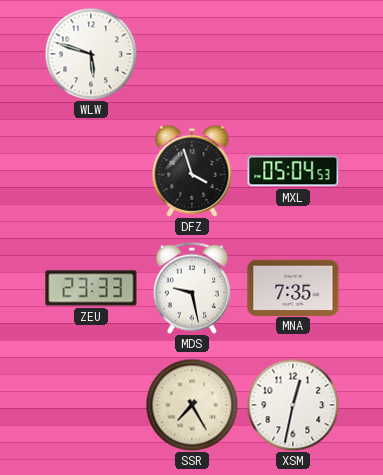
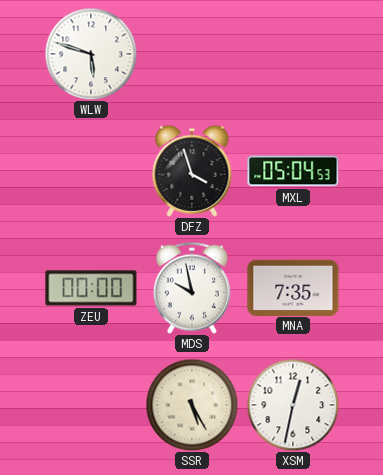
ZEU: 23:33 -> 00:00 (91, 288)
MDS: 9:28 -> 9:58 (192, 288)
SSR: 7:25 -> 5:25 (192, 405)
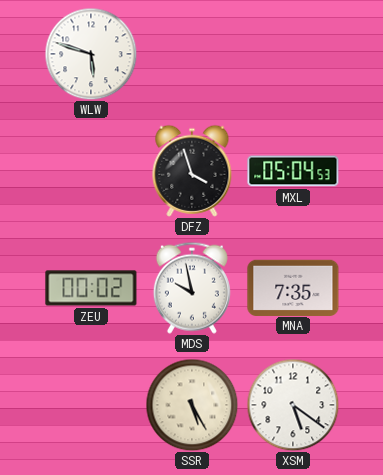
ZEU: 00:00 -> 00:02 (91, 288)
XSM: 12:32 -> 5:21 (293, 405)
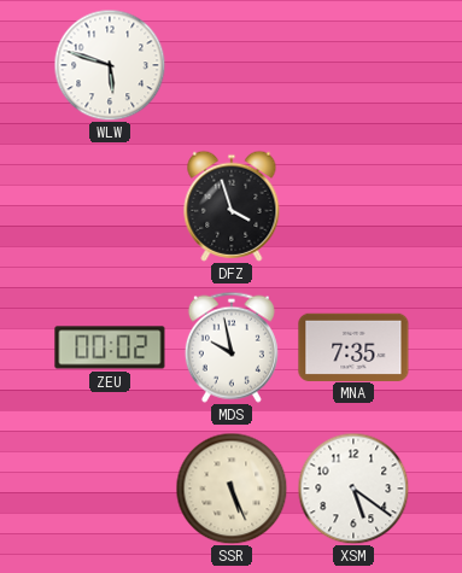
MXL: 05:04 -> none (293, 171)
SSR: 5:25 -> 5:26 (232, 489)
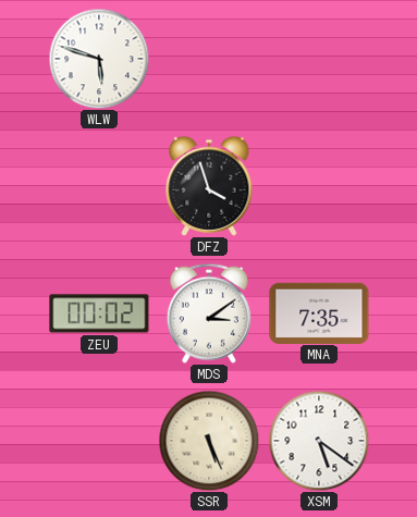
MDS: 9:58 -> 3:09 (209, 313)
